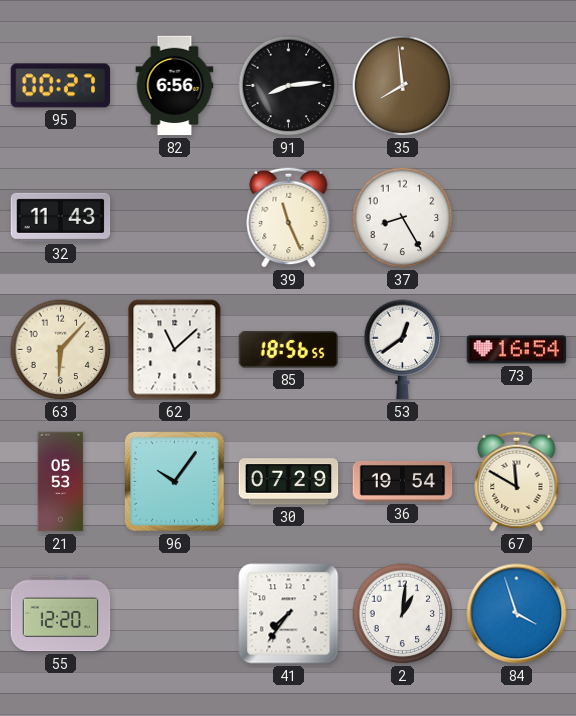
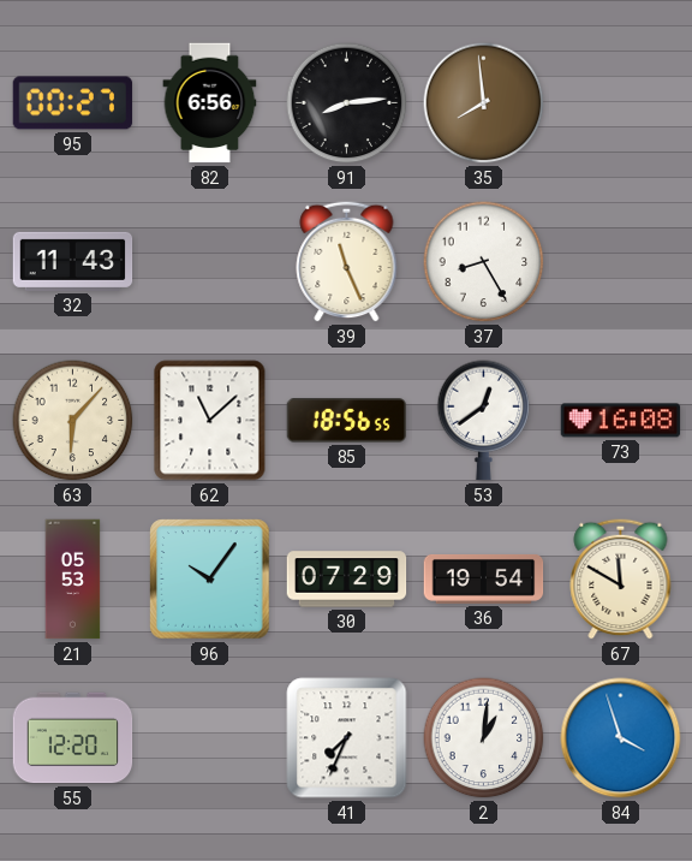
73: 16:54 -> 16:08 (621, 421)
41: 7:36 -> 7:34 (347, 738)
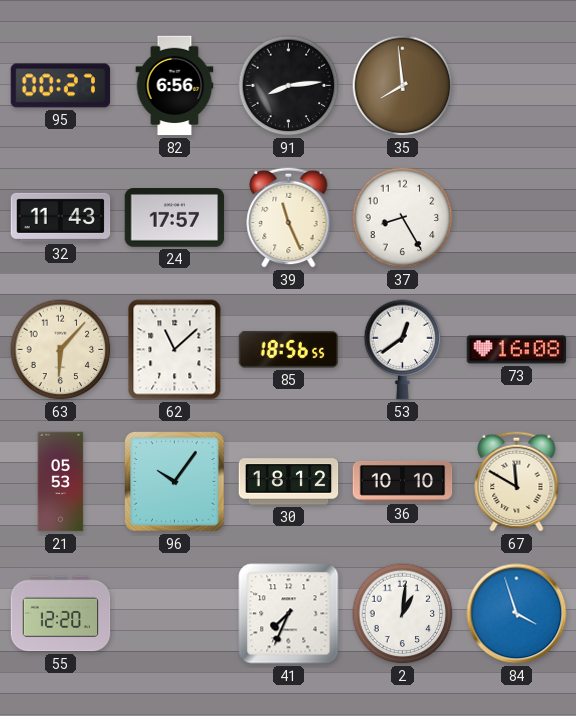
24: none -> 17:57 (175, 218)
30: 07:29 -> 18:12 (289, 482)
36: 19:54 -> 10:10 (403, 481)
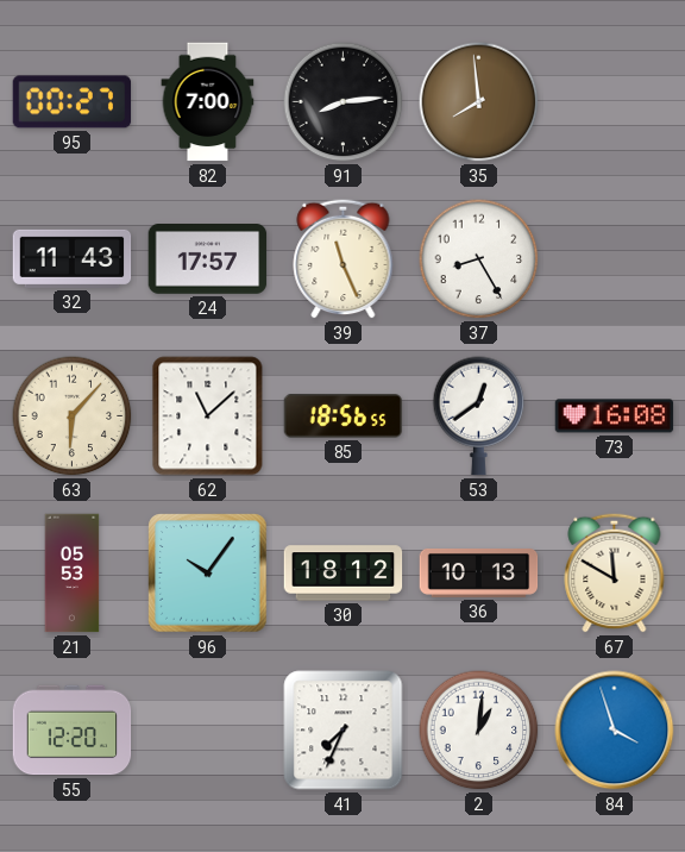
82: 6:56 -> 7:00 (208, 102)
36: 10:10 -> 10:13 (479, 572)
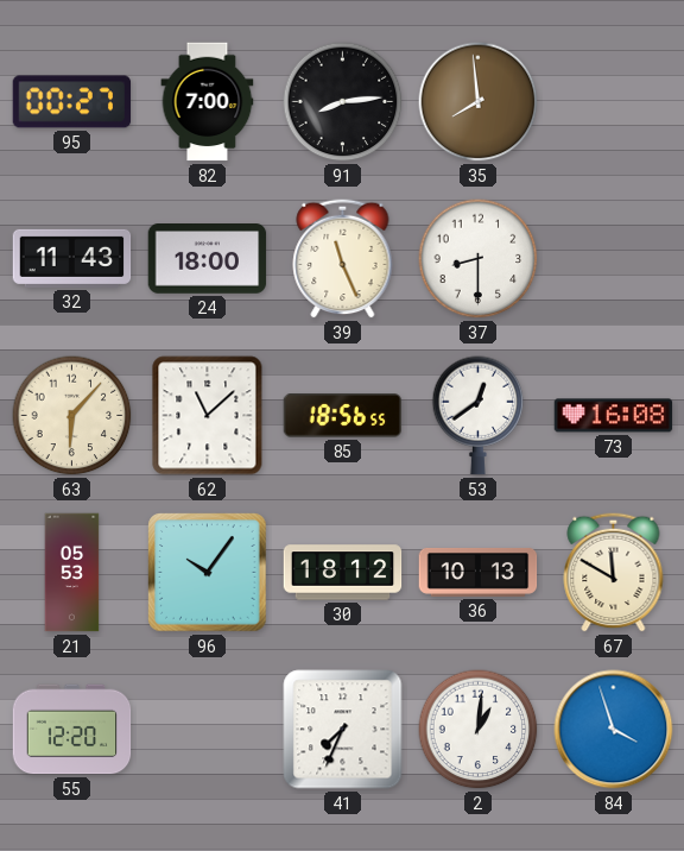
24: 17:57 -> 18:00 (208, 259)
37: 8:25 -> 8:30 (479, 259)
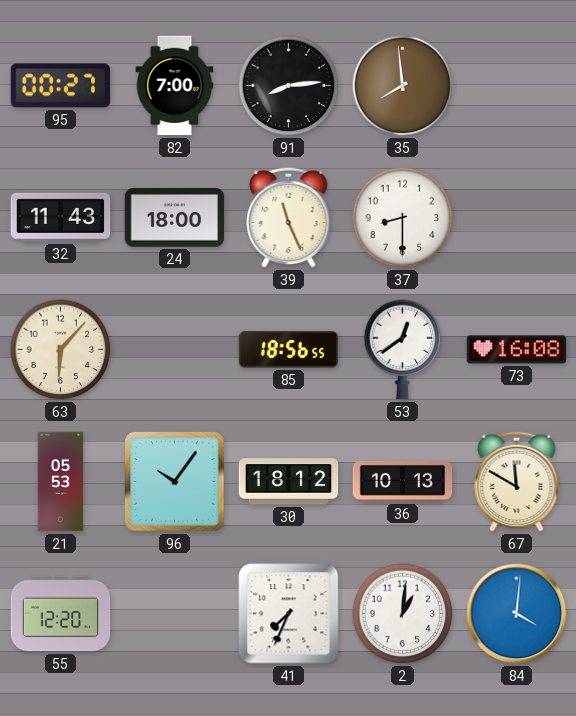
62: 11:08 -> none (208, 416)
84: 3:57 -> 4:01 (517, 614)
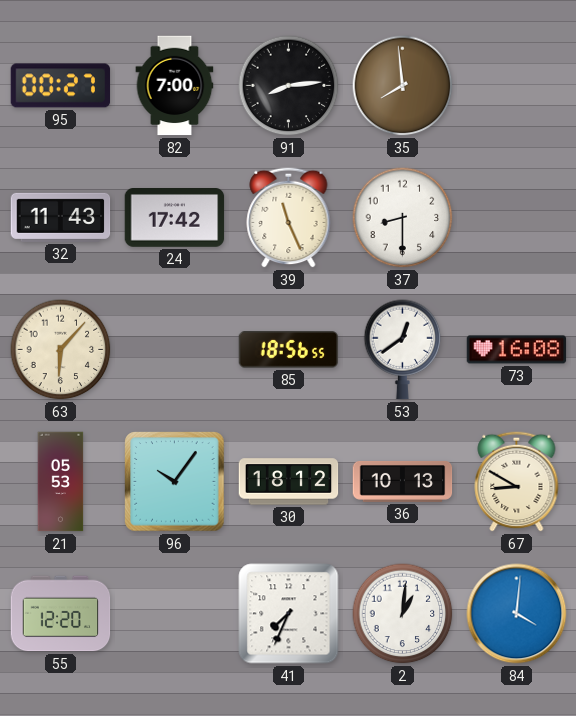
24: 18:00 -> 17:42 (175, 218)
67: 11:50 -> 8:50 (517, 481)
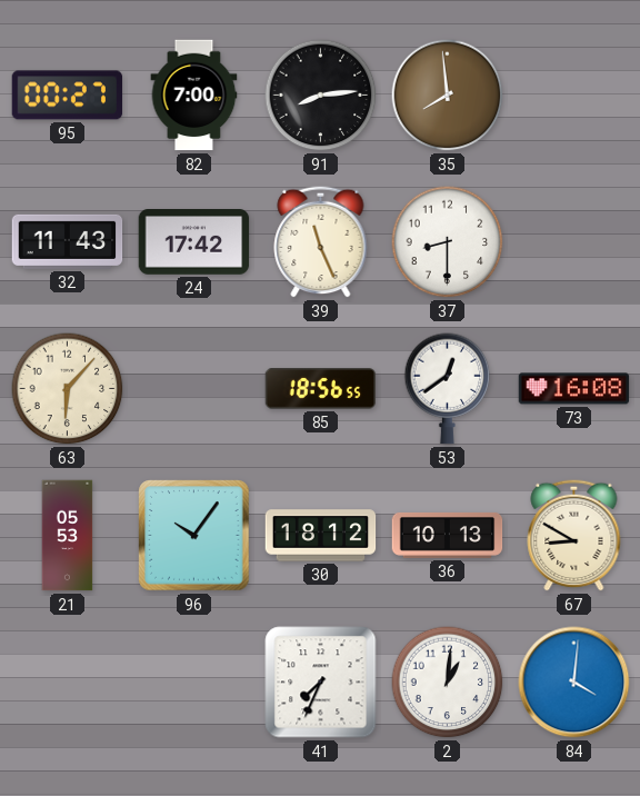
55: 12:20 -> none (61, 614)
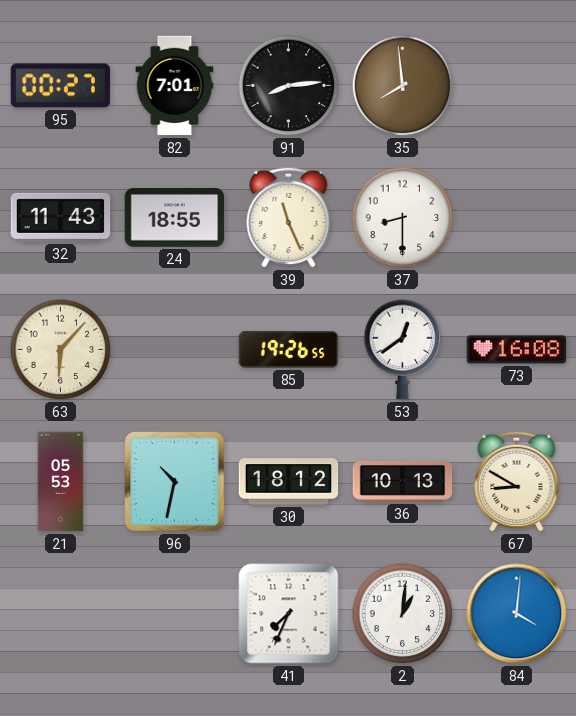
82: 7:00 -> 7:01 (175, 86)
24: 17:42 -> 18:55 (175, 218)
85: 18:56 -> 19:26 (289, 350)
96: 10:06 -> 10:32 (175, 482)
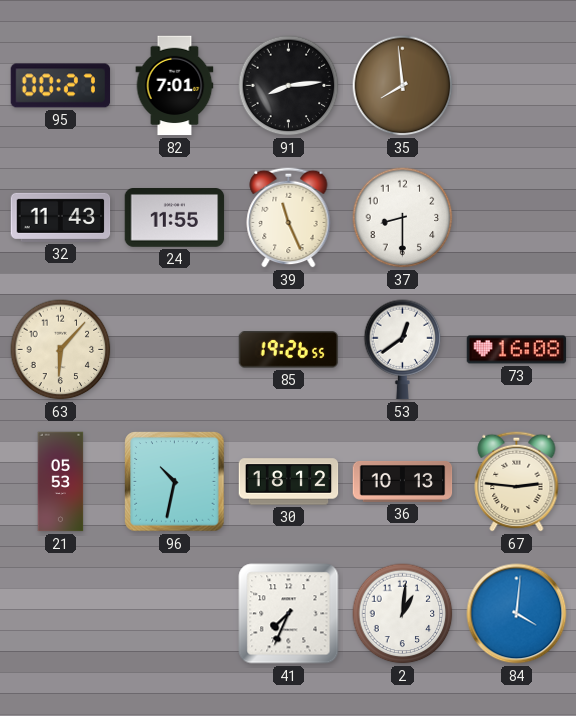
24: 18:55 -> 11:55 (175, 218)
67: 8:50 -> 2:46 (517, 481)
